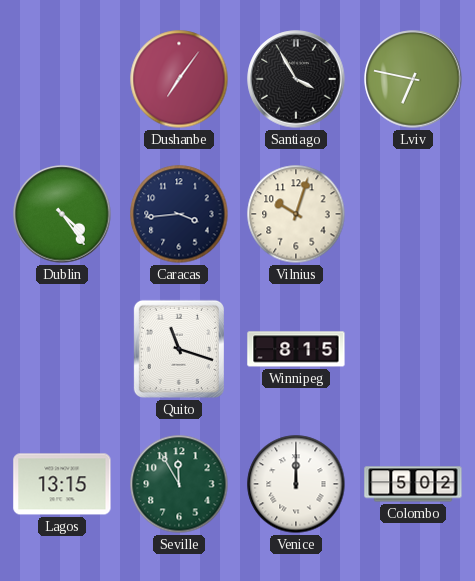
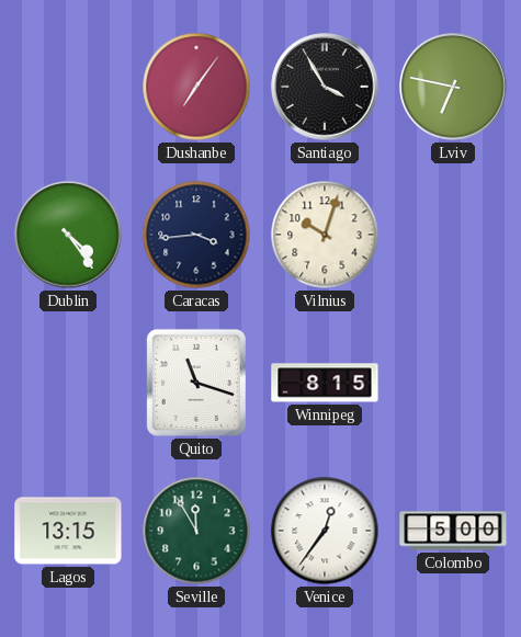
Venice: 12:00 -> 12:36 (325, 531)
Colombo: 5:02 -> 5:00 (453, 531)
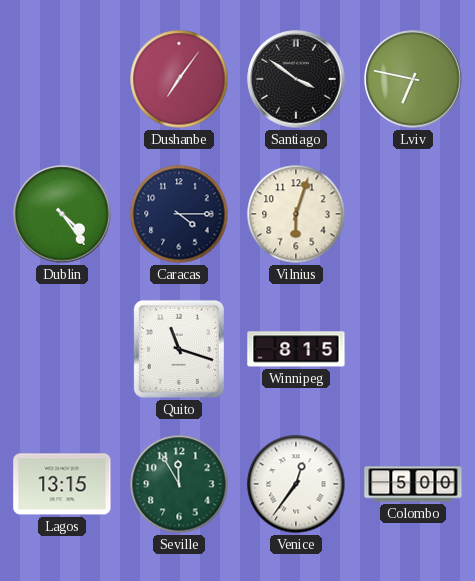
Santiago: 3:55 -> 3:51 (296, 79)
Caracas: 3:44 -> 4:15 (179, 214)
Vilnius: 10:03 -> 6:03 (296, 214)
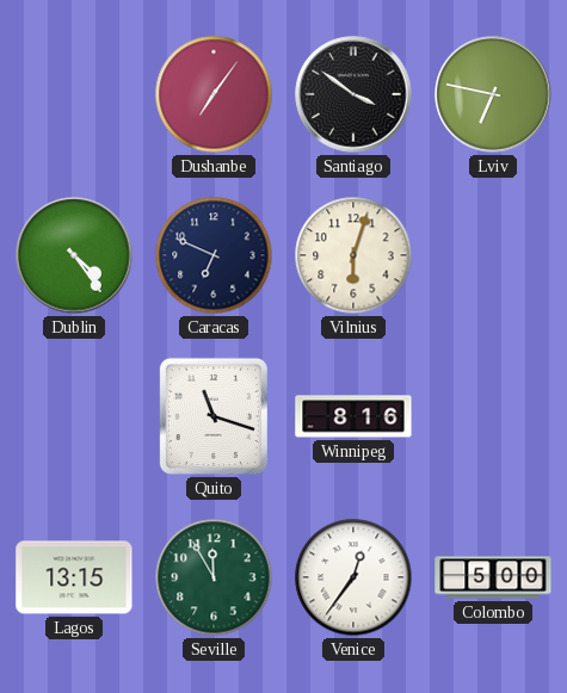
Caracas: 4:15 -> 6:49 (214, 255)
Winnipeg: 8:15 -> 8:16 (353, 416)
